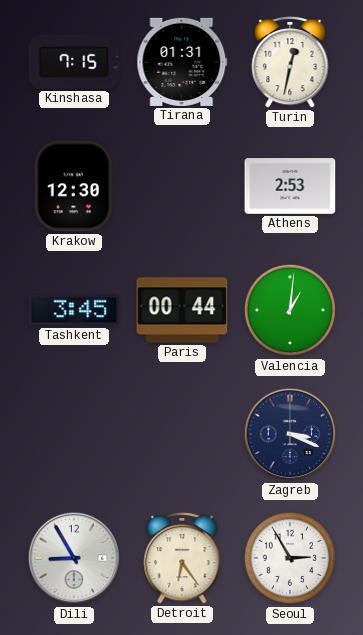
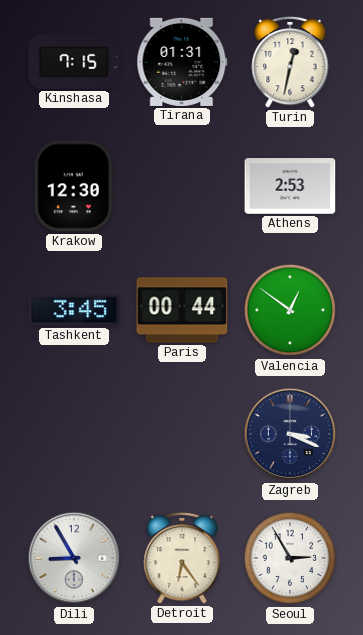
Valencia: 1:01 -> 12:51 (290, 310)
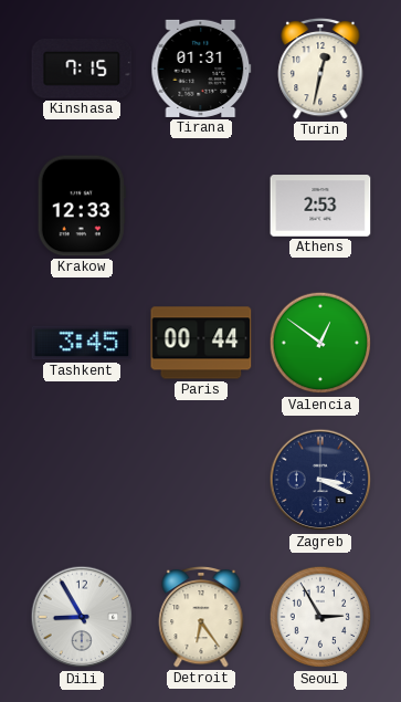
Krakow: 12:30 -> 12:33 (82, 206)
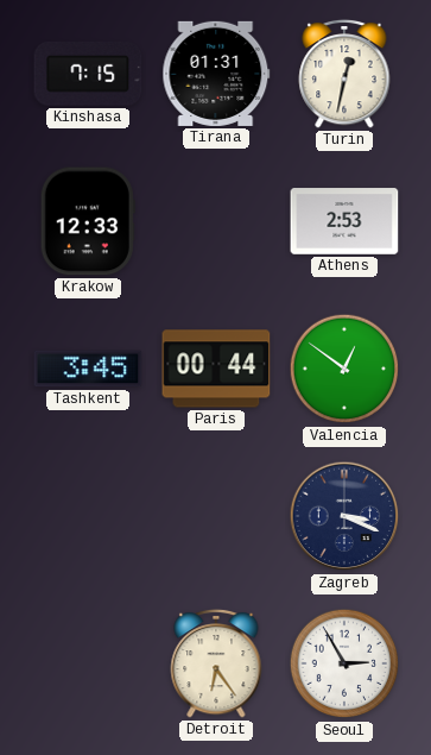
Dili: 8:55 -> none (82, 617)
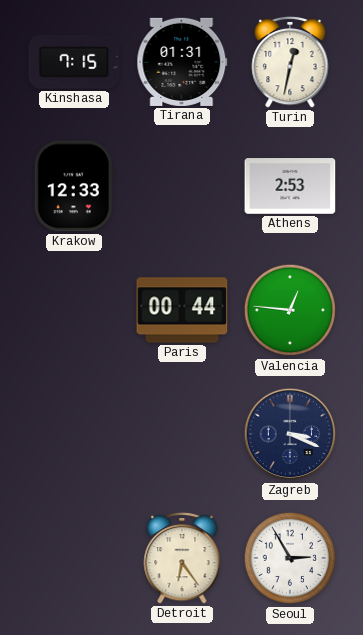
Tashkent: 3:45 -> none (88, 369)
Valencia: 12:51 -> 12:46 (290, 310)
